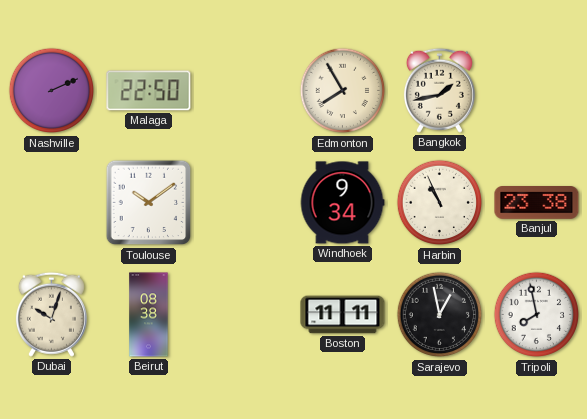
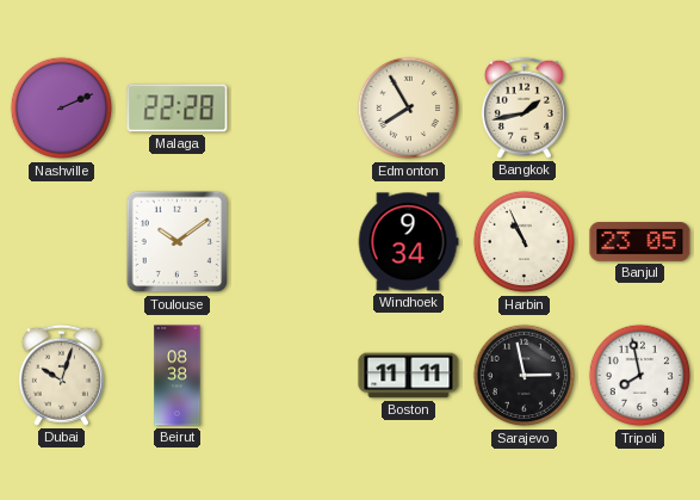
Malaga: 22:50 -> 22:28 (178, 109)
Banjul: 23:38 -> 23:05 (640, 242)
Sarajevo: 12:58 -> 2:58 (525, 376)
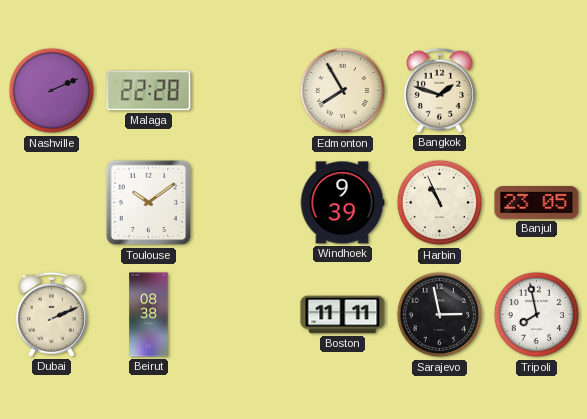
Bangkok: 1:43 -> 1:48 (439, 90)
Windhoek: 9:34 -> 9:39 (342, 203)
Dubai: 10:03 -> 2:11 (51, 314)
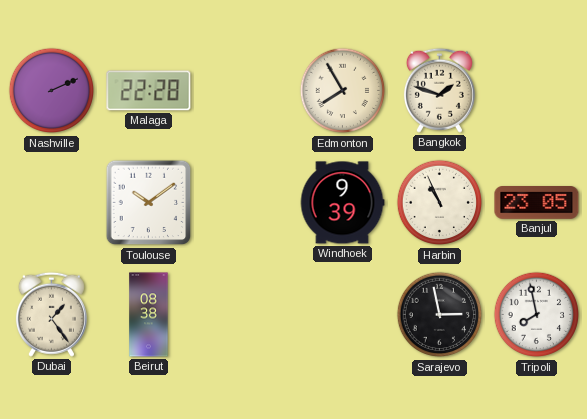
Dubai: 2:11 -> 1:24 (51, 314)
Boston: 11:11 -> none (343, 315)
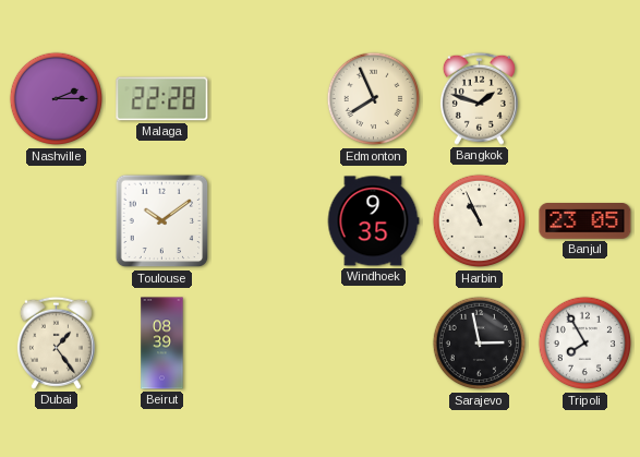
Nashville: 2:11 -> 2:15 (57, 99)
Edmonton: 7:55 -> 7:56 (374, 99)
Windhoek: 9:39 -> 9:35 (373, 221)
Beirut: 08:38 -> 08:39 (162, 344)
Tripoli: 7:58 -> 7:55 (585, 344)
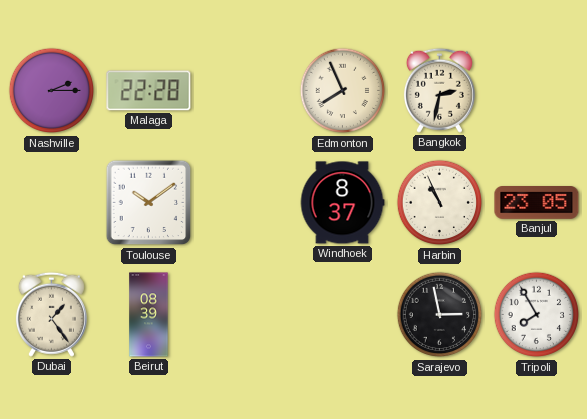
Bangkok: 1:48 -> 2:32 (439, 90)
Windhoek: 9:35 -> 8:37 (342, 203)
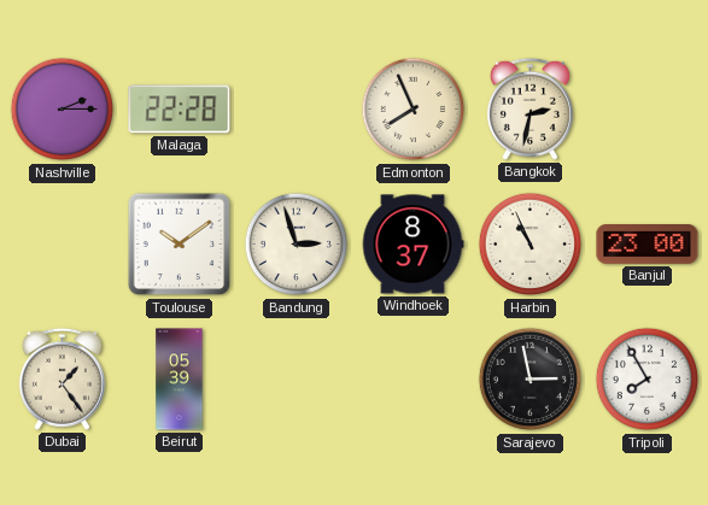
Bandung: none -> 2:57 (297, 245)
Banjul: 23:05 -> 23:00 (648, 245)
Beirut: 08:39 -> 05:39 (180, 380)
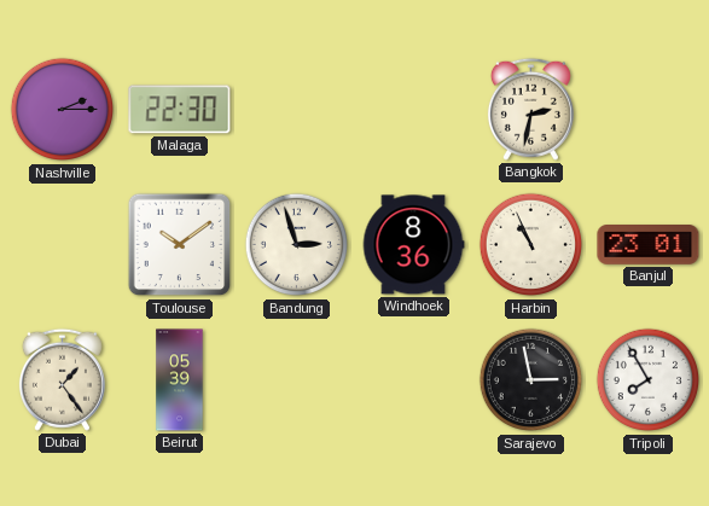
Malaga: 22:28 -> 22:30 (180, 110)
Edmonton: 7:56 -> none (414, 110)
Windhoek: 8:37 -> 8:36 (413, 245)
Banjul: 23:00 -> 23:01 (649, 245)
